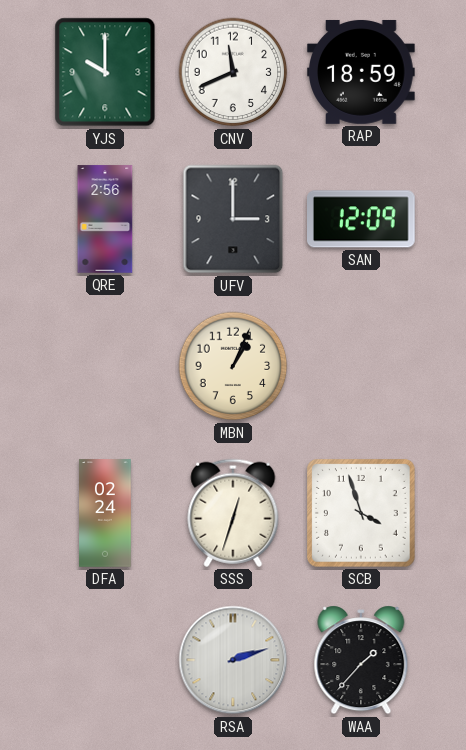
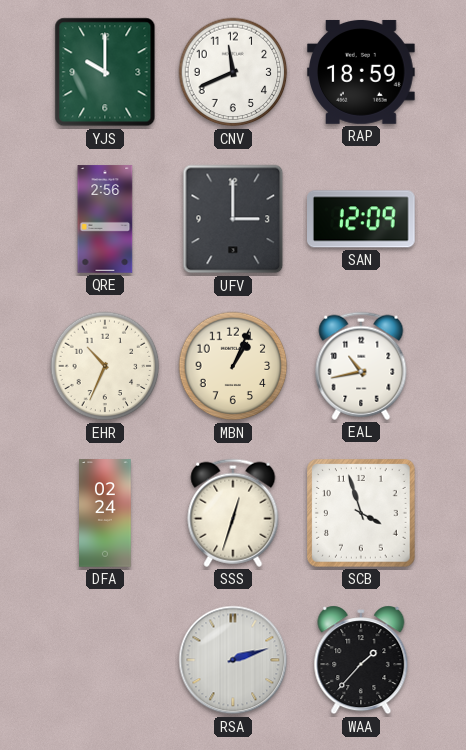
EHR: none -> 10:34 (105, 366)
EAL: none -> 10:43 (361, 366)
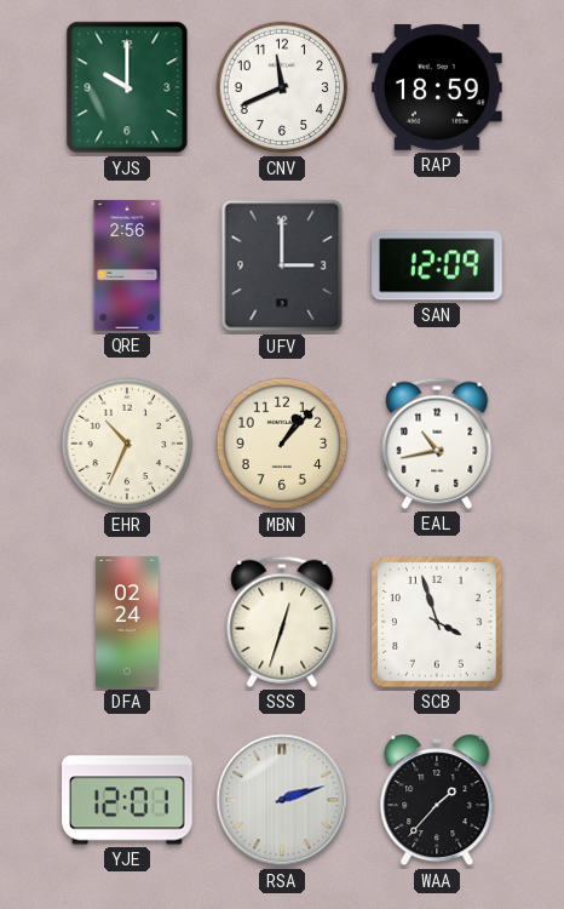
MBN: 1:04 -> 1:07 (282, 444)
YJE: none -> 12:01 (127, 800)
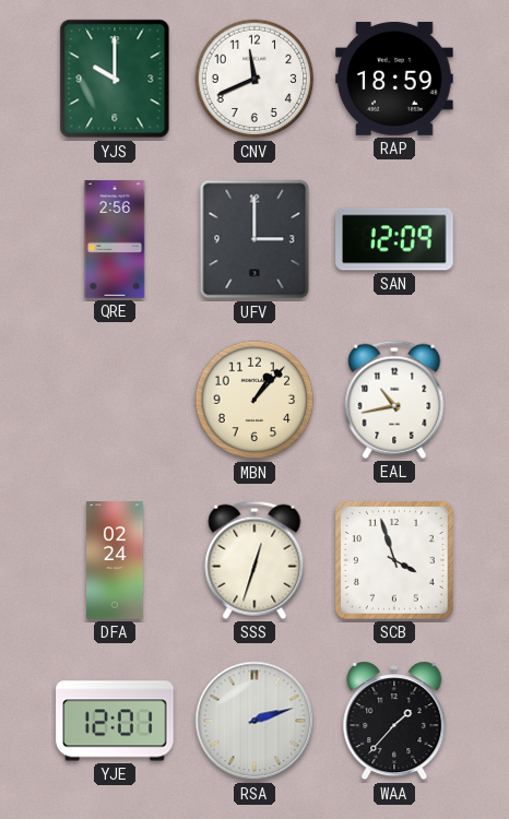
EHR: 10:34 -> none (127, 444)
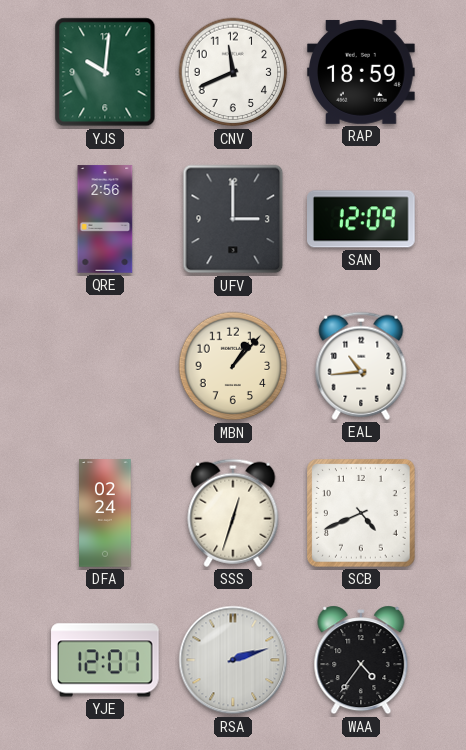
YJS: 10:00 -> 10:01 (105, 72)
EAL: 10:43 -> 10:44 (361, 366)
SCB: 3:57 -> 4:41 (362, 514)
WAA: 1:37 -> 4:36 (361, 660)
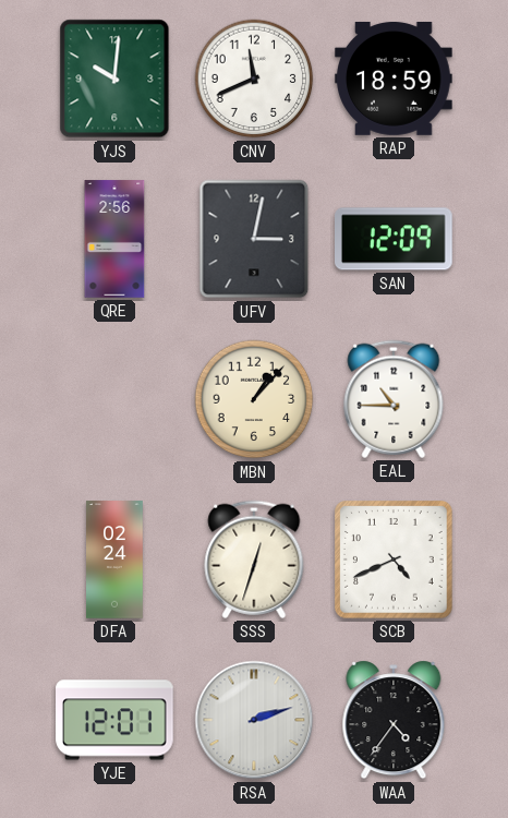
UFV: 3:00 -> 3:02 (254, 239)
EAL: 10:44 -> 10:45 (394, 399)
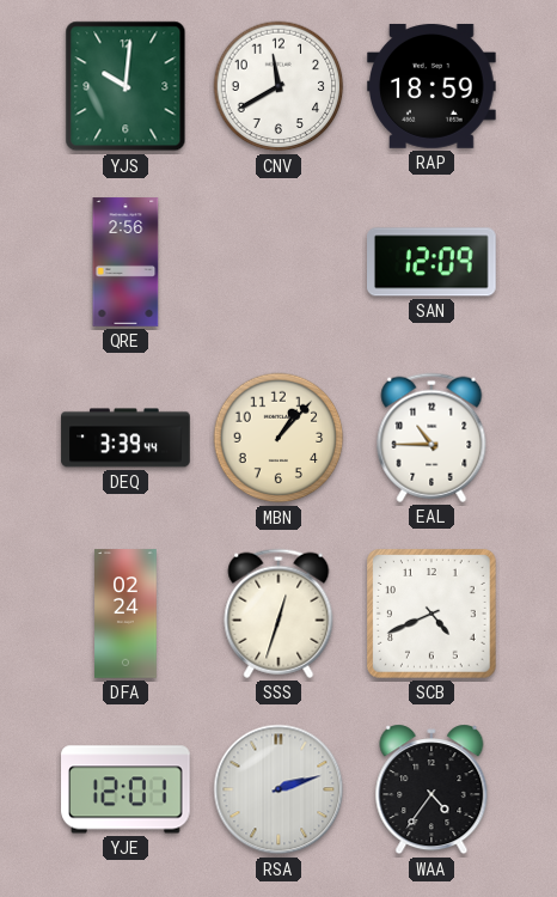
CNV: 11:41 -> 11:40 (278, 86)
UFV: 3:02 -> none (254, 239)
DEQ: none -> 3:39 (126, 438)
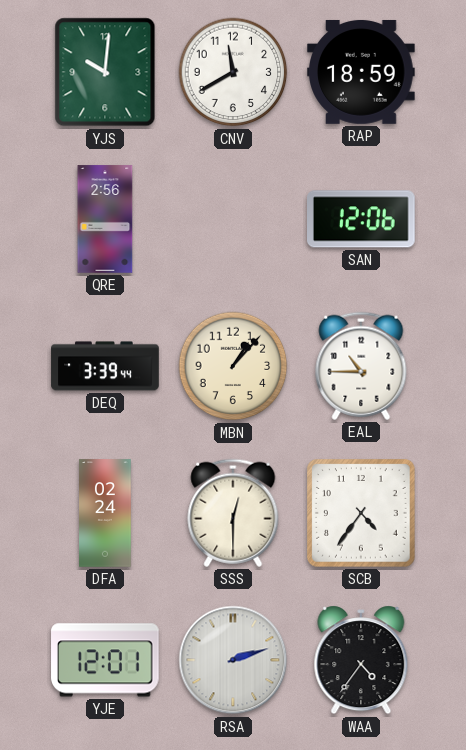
SAN: 12:09 -> 12:06 (362, 219)
SSS: 12:33 -> 12:30 (233, 513)
SCB: 4:41 -> 4:36 (362, 514)
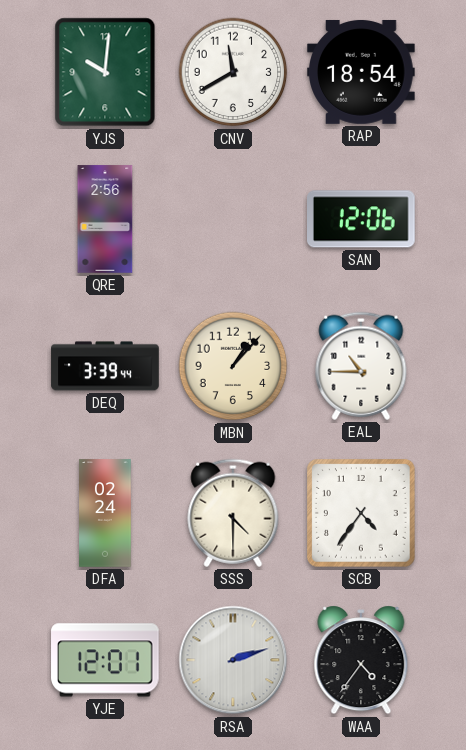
RAP: 18:59 -> 18:54 (361, 72)
SSS: 12:30 -> 4:30 (233, 513)
